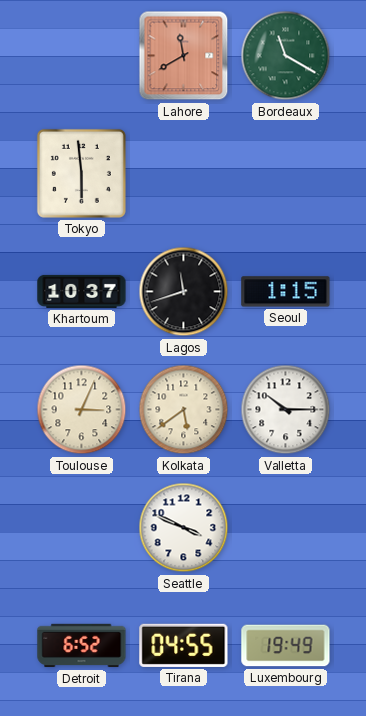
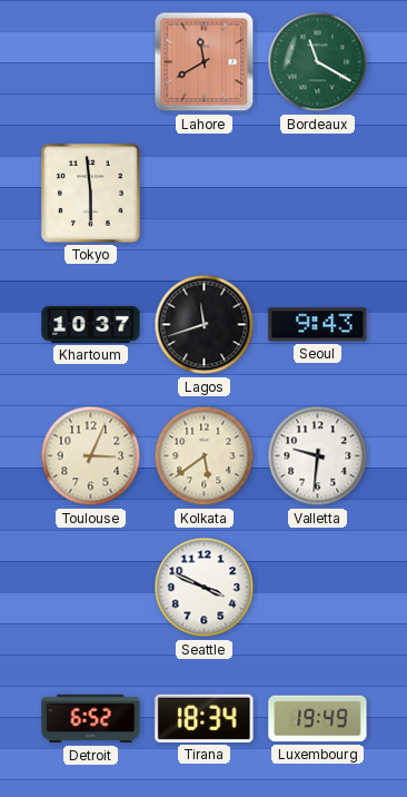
Seoul: 1:15 -> 9:43 (318, 325)
Valletta: 10:15 -> 9:31 (318, 456)
Tirana: 04:55 -> 18:34 (205, 718)
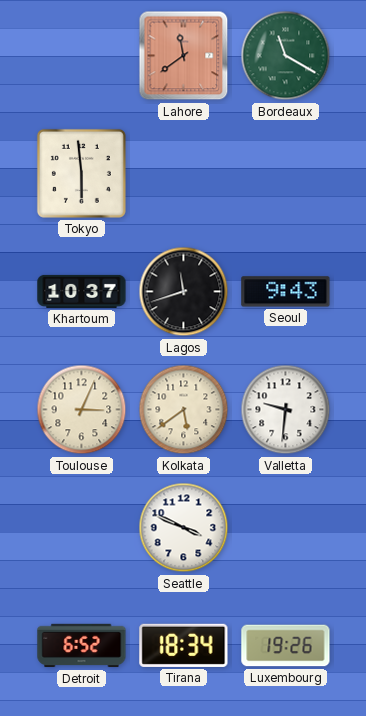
Lahore: 11:40 -> 11:39 (184, 56)
Luxembourg: 19:49 -> 19:26 (286, 646)
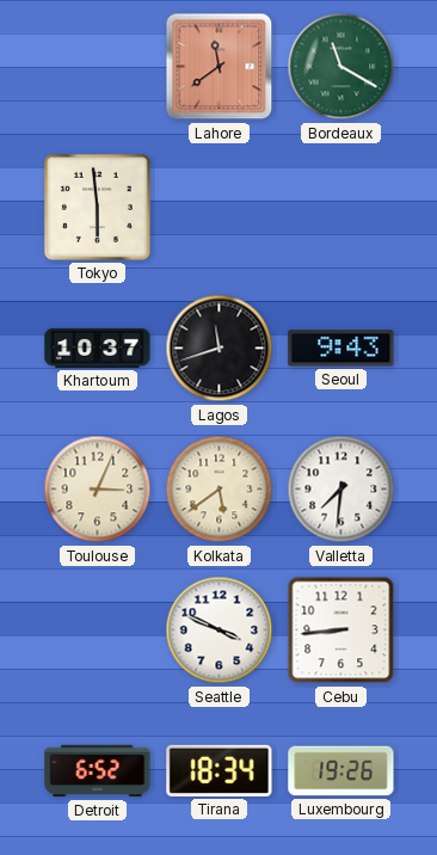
Valletta: 9:31 -> 7:31 (341, 490)
Cebu: none -> 8:44 (341, 631)
